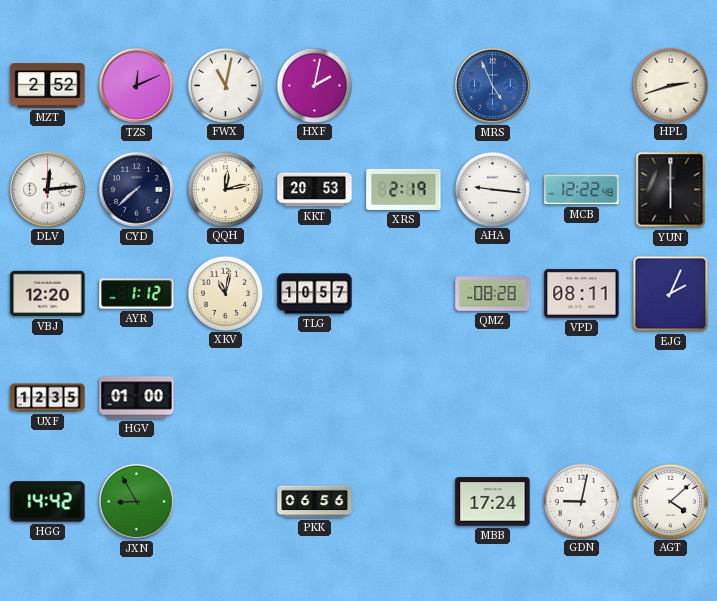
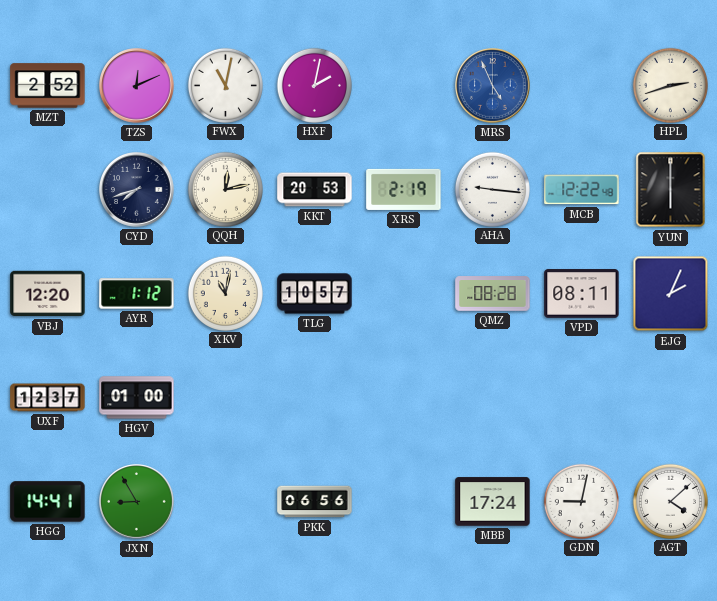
DLV: 12:14 -> none (48, 190)
CYD: 7:38 -> 7:42 (137, 190)
UXF: 12:35 -> 12:37 (48, 398)
HGG: 14:42 -> 14:41 (48, 502)
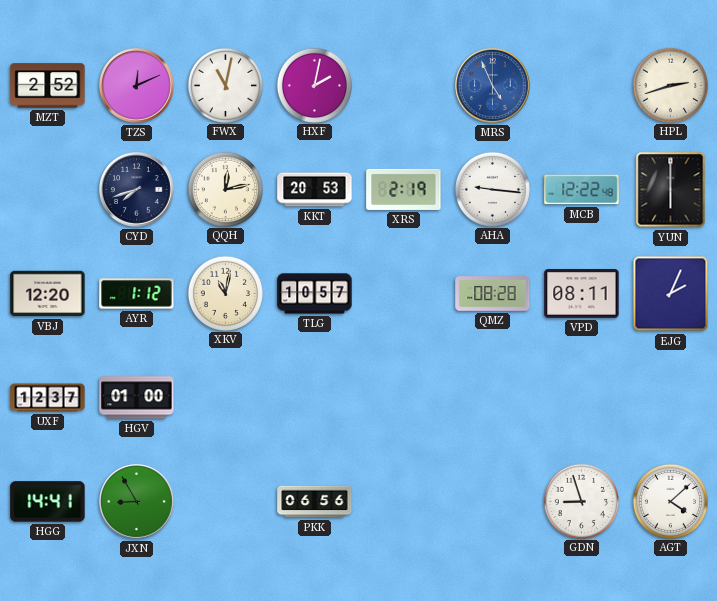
MBB: 17:24 -> none (493, 502)
GDN: 9:02 -> 8:57 (581, 501)
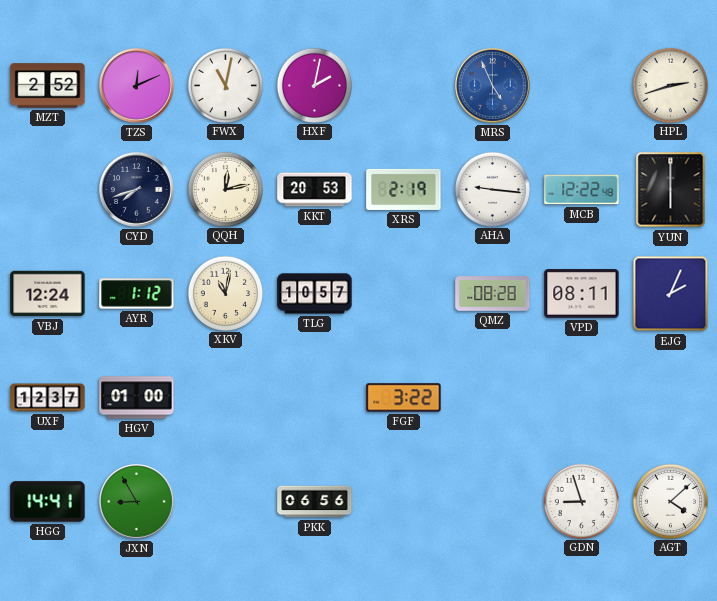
VBJ: 12:20 -> 12:24 (48, 294)
FGF: none -> 3:22 (404, 398)
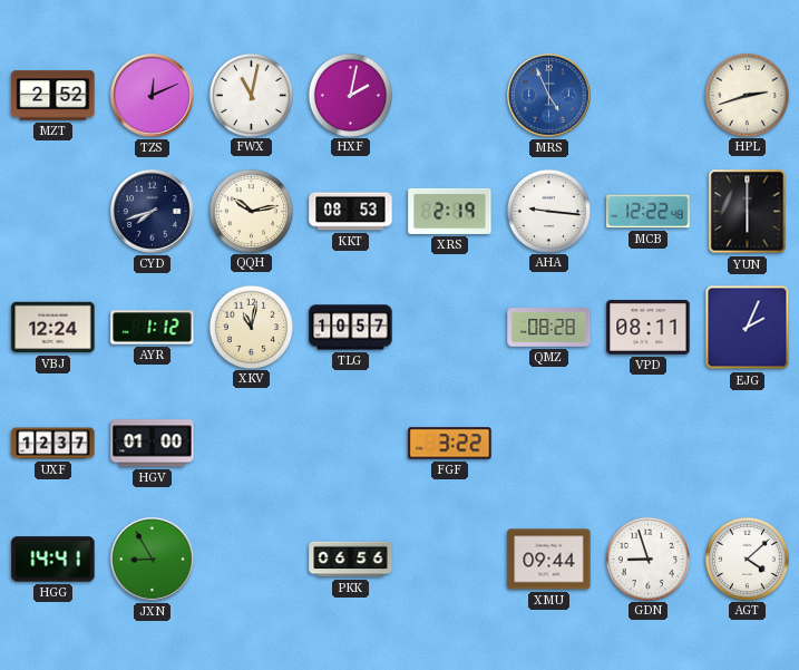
QQH: 12:13 -> 10:13 (251, 211)
KKT: 20:53 -> 08:53 (351, 212)
XMU: none -> 09:44 (549, 560)
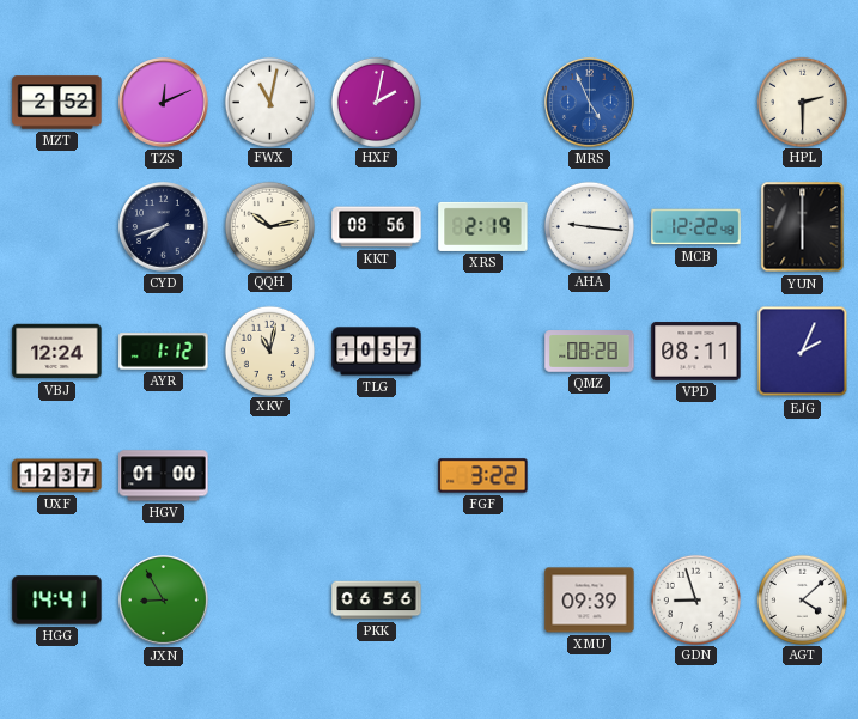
HPL: 2:42 -> 2:30 (802, 102)
KKT: 08:53 -> 08:56 (377, 227)
XMU: 09:44 -> 09:39 (590, 601)
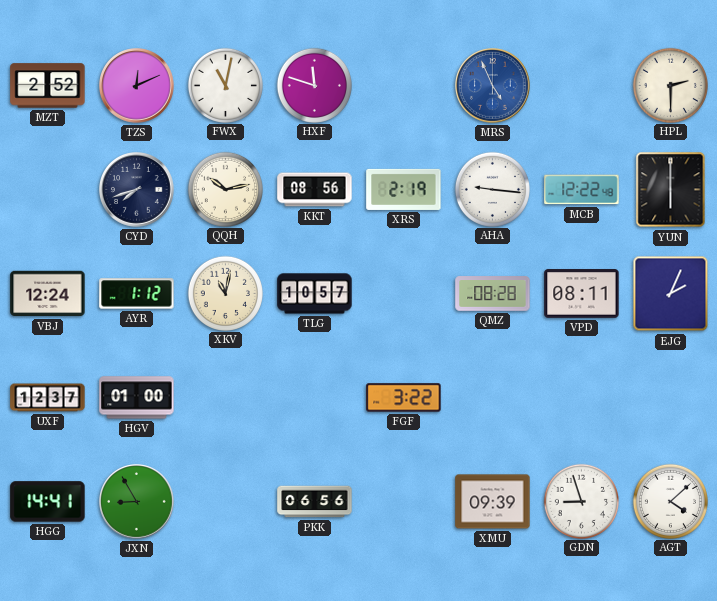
HXF: 2:02 -> 11:48 (314, 85)
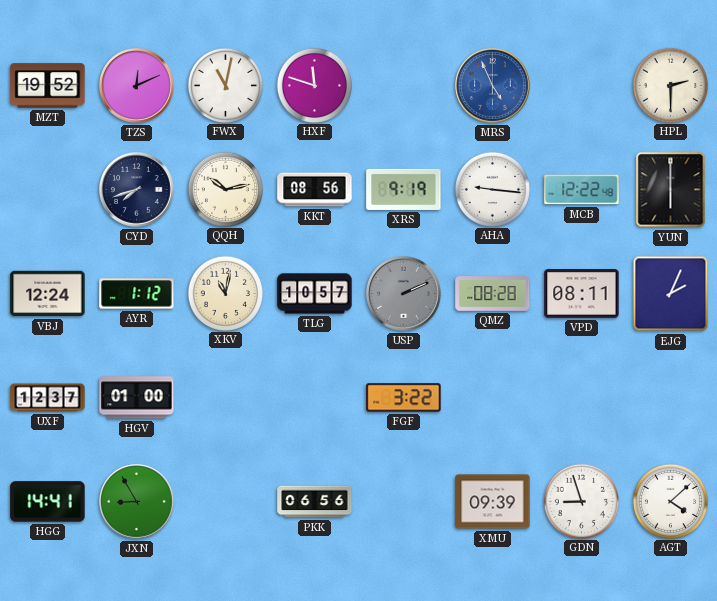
MZT: 2:52 -> 19:52 (48, 86)
XRS: 2:19 -> 9:19 (404, 189)
USP: none -> 2:11 (404, 294)
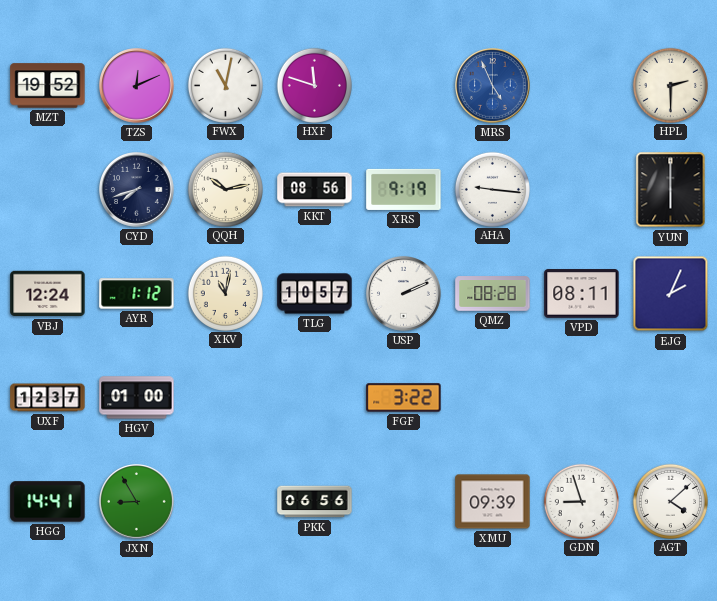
MCB: 12:22 -> none (582, 190)
USP dial: grey -> white (404, 294)
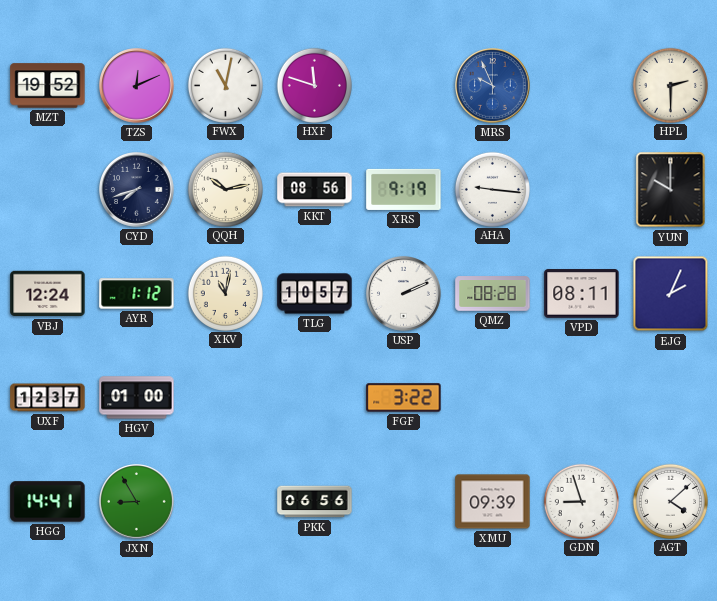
MRS: 4:56 -> 9:56 (493, 86)
YUN: 6:00 -> 10:00 (671, 190)
